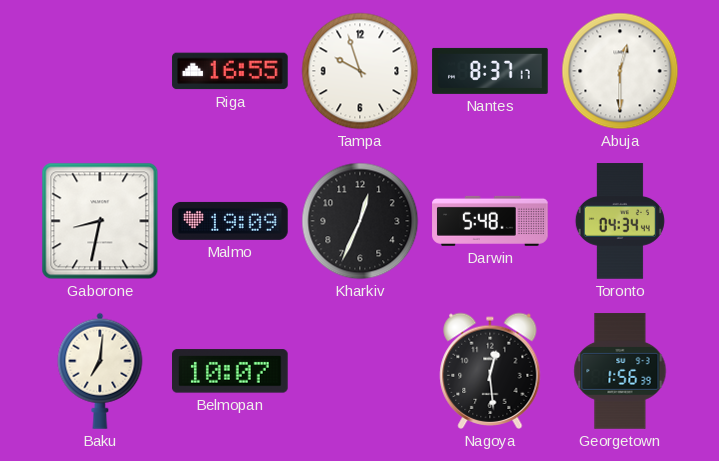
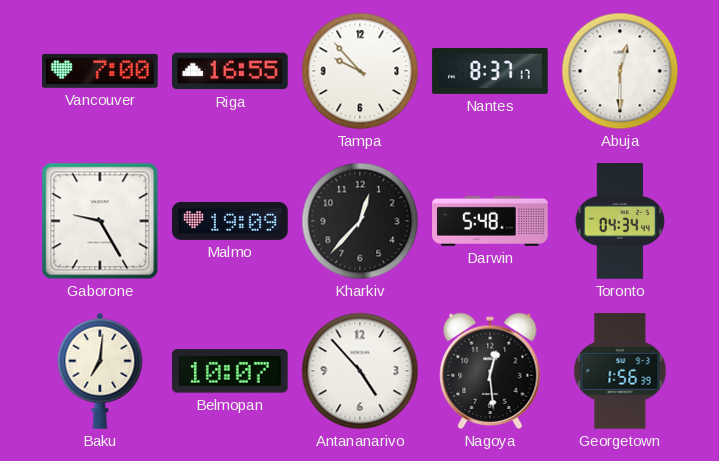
Vancouver: none -> 7:00 (100, 71)
Tampa: 9:57 -> 9:53 (360, 71)
Gaborone: 8:32 -> 9:25 (100, 221)
Kharkiv: 12:34 -> 12:37 (360, 221)
Antananarivo: none -> 4:53 (360, 371)
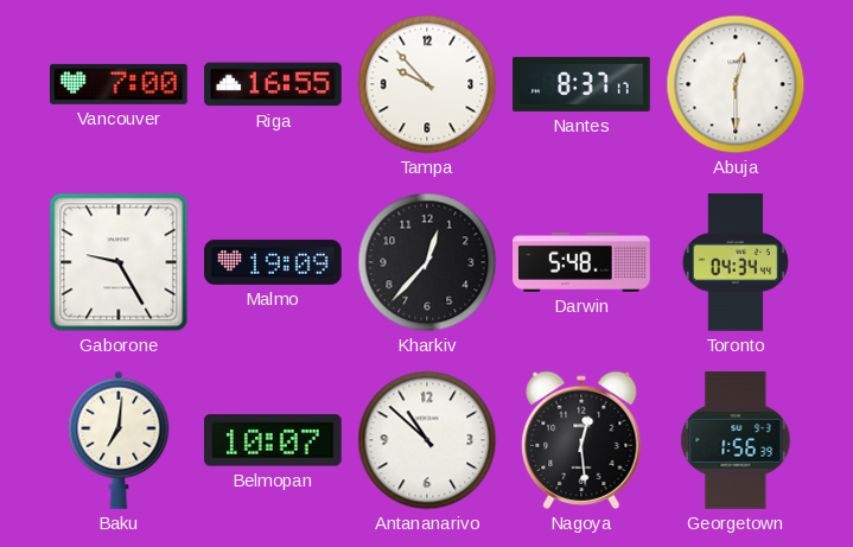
Antananarivo: 4:53 -> 10:52 (427, 440)
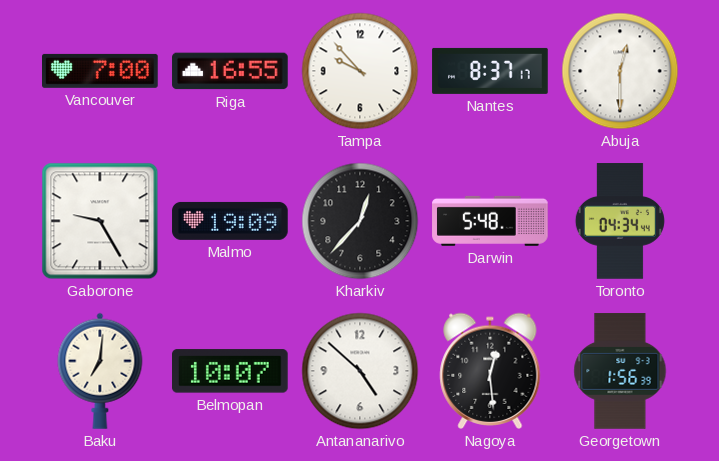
Antananarivo: 10:52 -> 4:52 (360, 371)
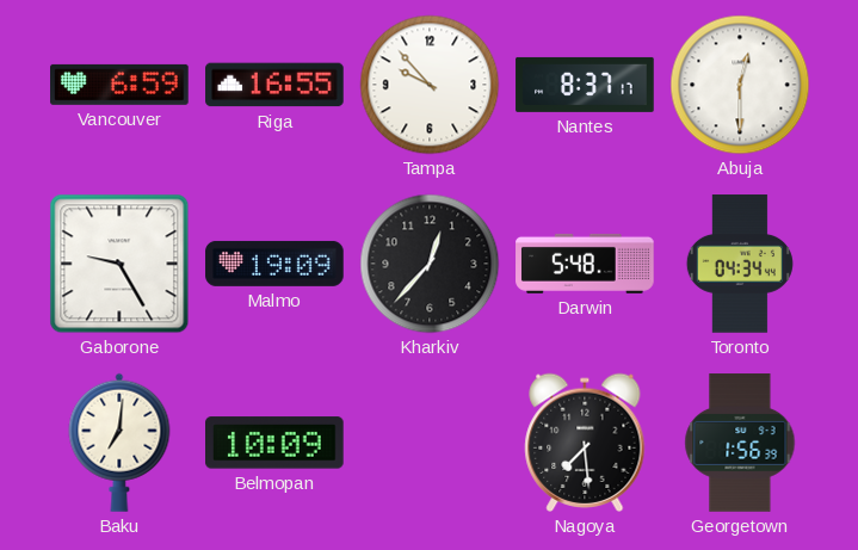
Vancouver: 7:00 -> 6:59 (119, 85)
Belmopan: 10:07 -> 10:09 (276, 443)
Antananarivo: 4:52 -> none (360, 371)
Nagoya: 12:29 -> 7:29 (585, 443)
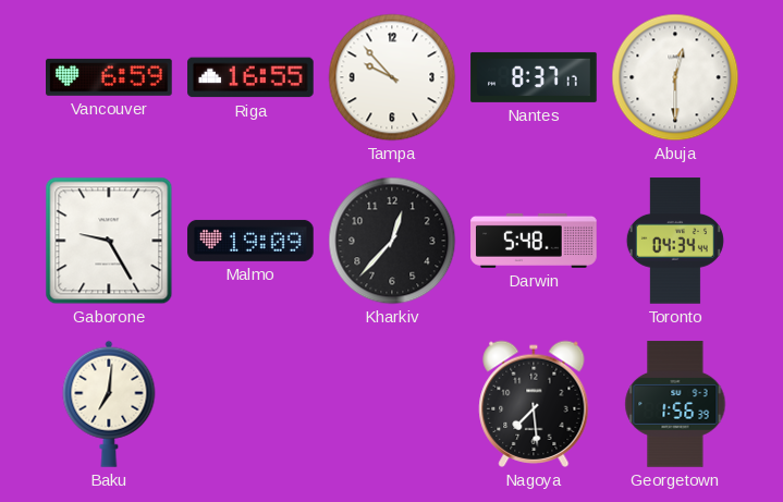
Belmopan: 10:09 -> none (276, 443)
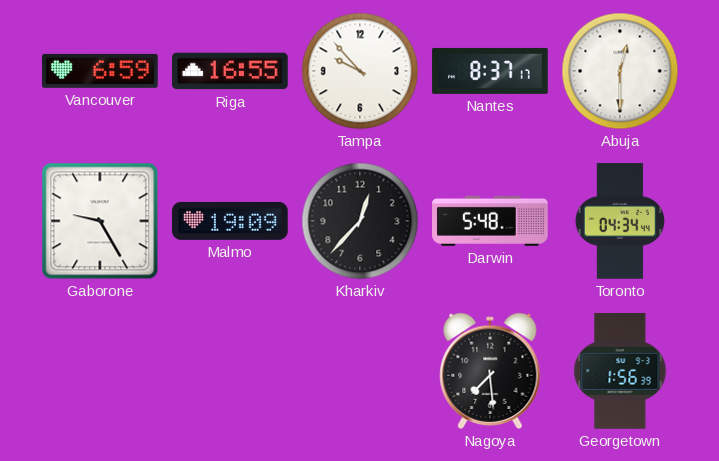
Baku: 7:01 -> none (109, 404)
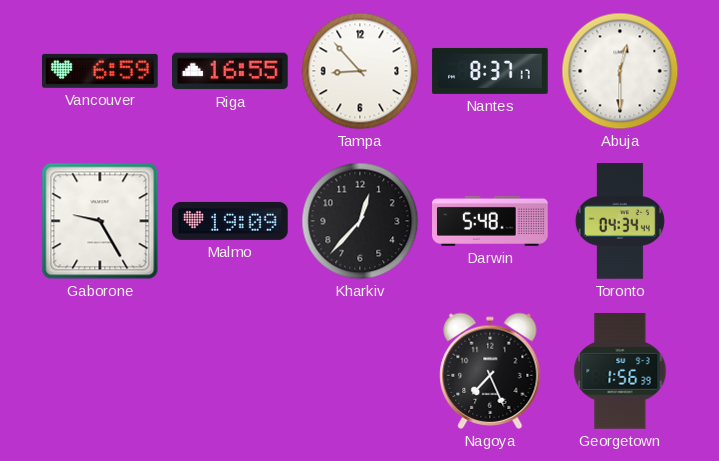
Tampa: 9:53 -> 8:53 (360, 71)
Nagoya: 7:29 -> 7:26 (490, 371)
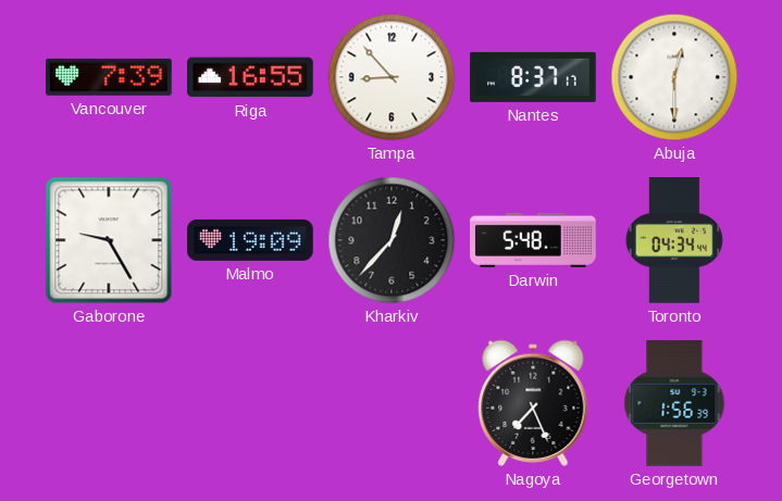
Vancouver: 6:59 -> 7:39 (109, 77)
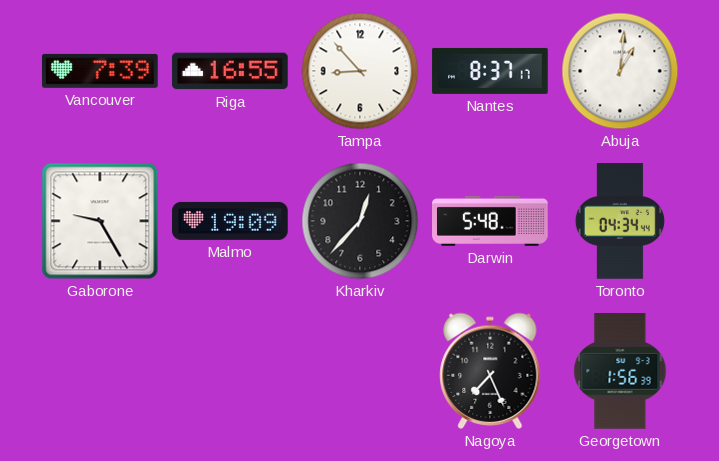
Abuja: 12:30 -> 1:01 (620, 71)
